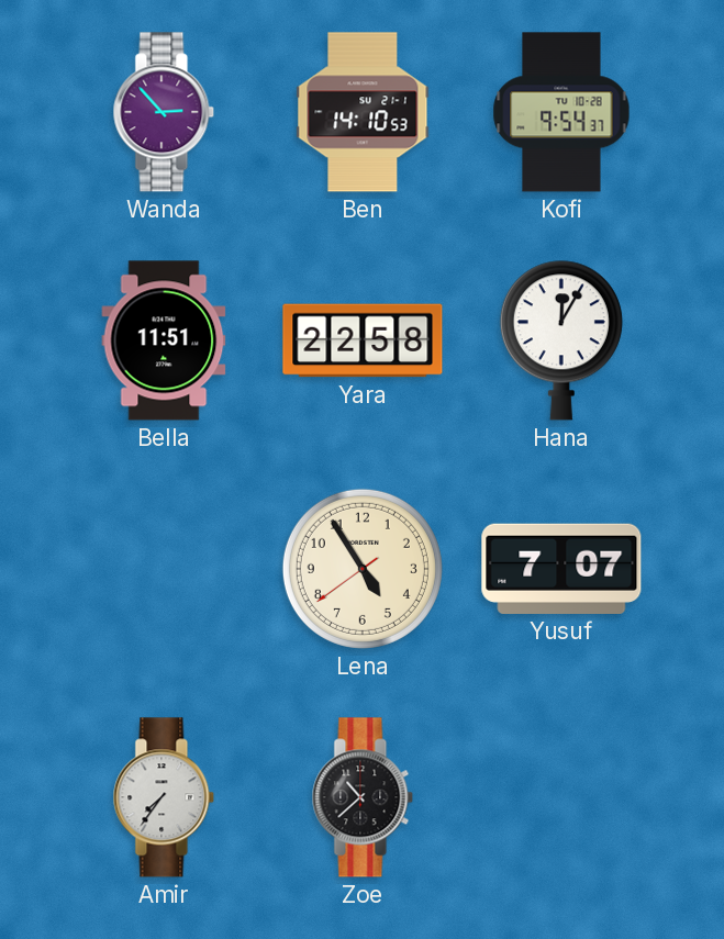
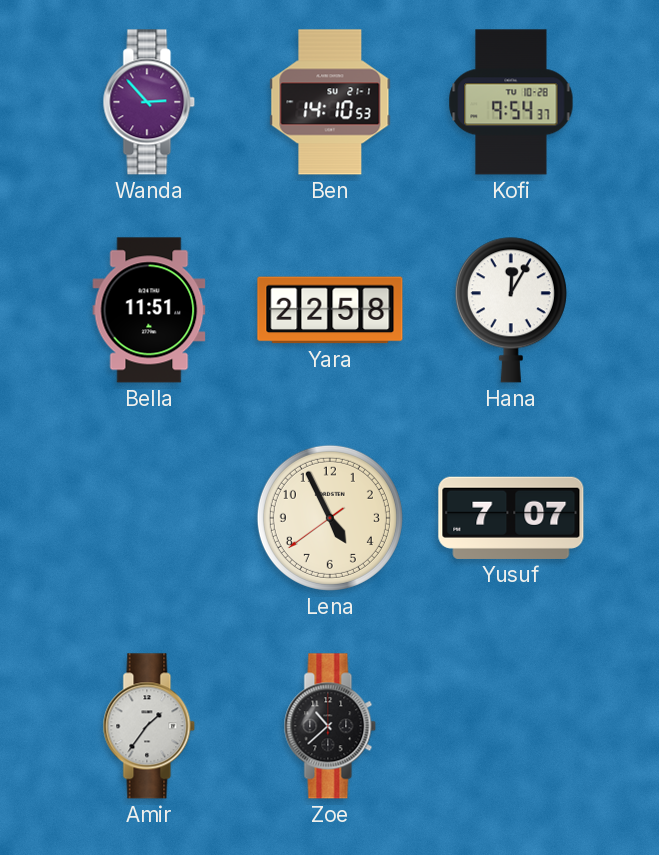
Lena: 4:54 -> 4:55 (330, 518)
Amir: 7:36 -> 1:36 (149, 726)
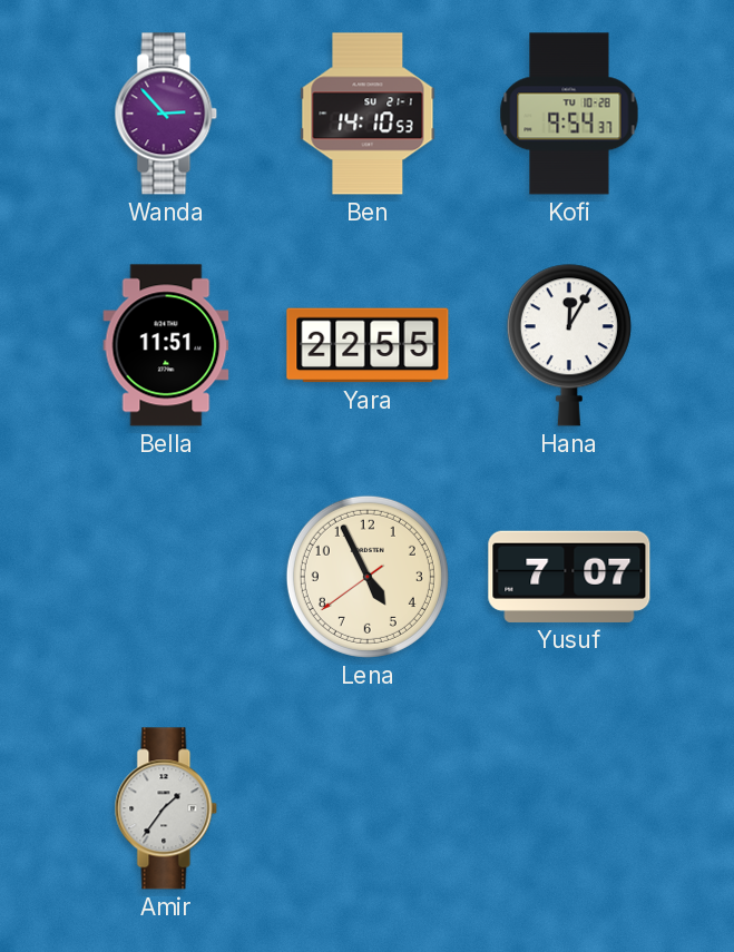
Yara: 22:58 -> 22:55 (368, 345)
Zoe: 10:38 -> none (330, 726)
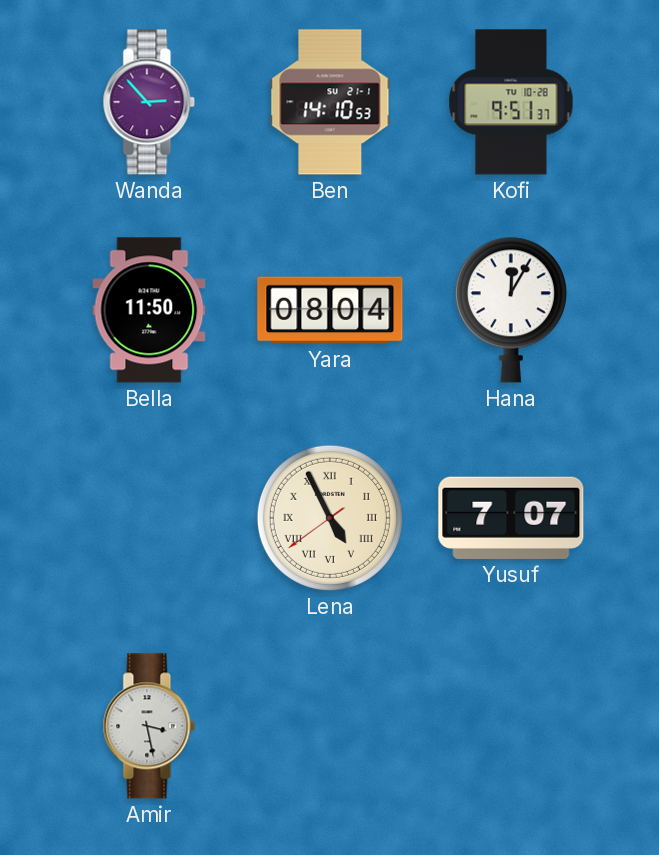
Kofi: 9:54 -> 9:51 (511, 102)
Bella: 11:51 -> 11:50 (149, 310)
Yara: 22:55 -> 08:04 (330, 310)
Lena numerals: Arabic -> Roman (330, 518)
Amir: 1:36 -> 3:28 (149, 726)
